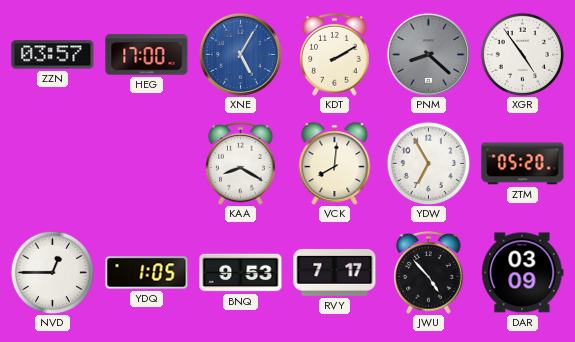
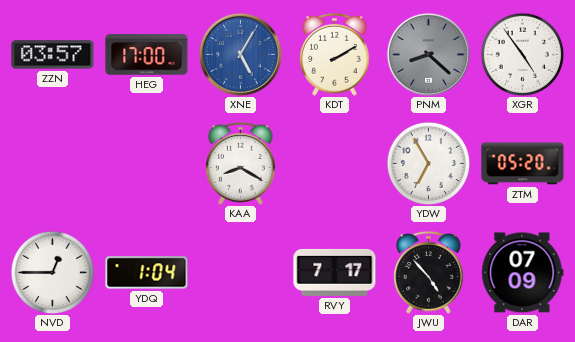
VCK: 8:01 -> none (335, 164)
YDQ: 1:05 -> 1:04 (147, 273)
BNQ: 9:53 -> none (241, 273)
DAR: 03:09 -> 07:09 (523, 273)
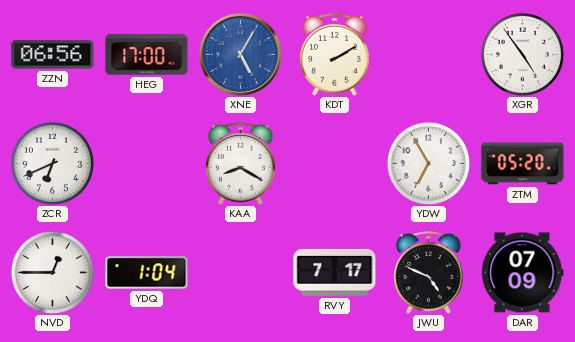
ZZN: 03:57 -> 06:56 (53, 55)
PNM: 8:22 -> none (428, 54)
ZCR: none -> 6:41 (52, 163)
JWU: 4:53 -> 4:49 (429, 273)
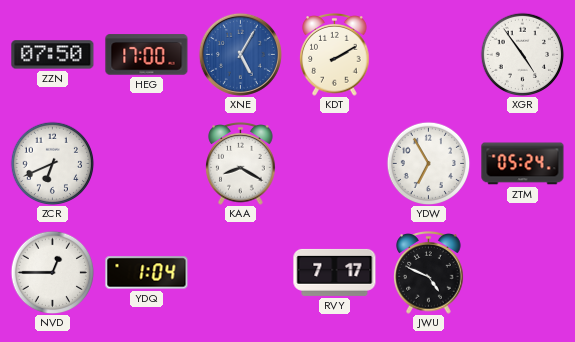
ZZN: 06:56 -> 07:50 (53, 55)
ZTM: 05:20 -> 05:24 (523, 164)
DAR: 07:09 -> none (523, 273)
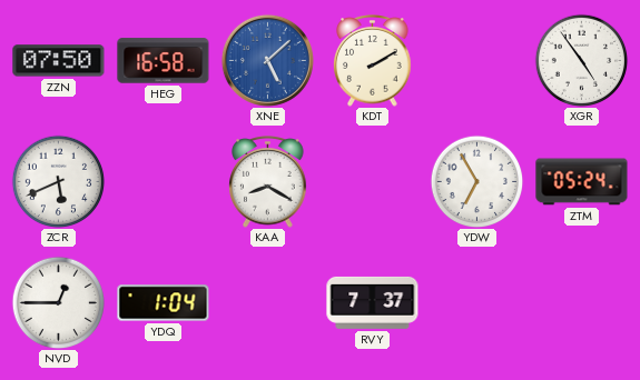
HEG: 17:00 -> 16:58 (164, 61)
XNE: 5:05 -> 5:08 (267, 60)
ZCR: 6:41 -> 5:41 (58, 181)
RVY: 7:17 -> 7:37 (373, 302)
JWU: 4:49 -> none (429, 273)
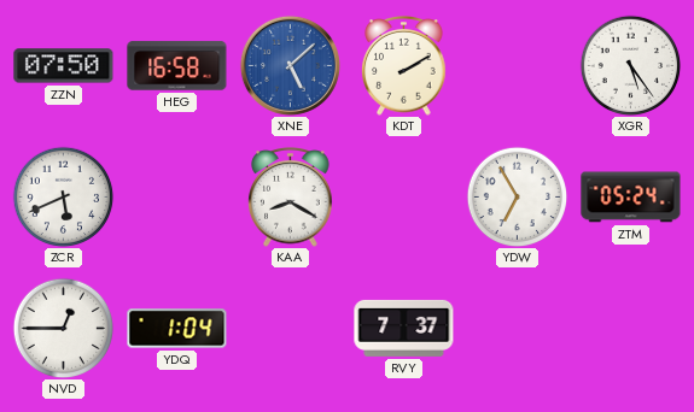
XGR: 4:54 -> 5:24 (630, 65)
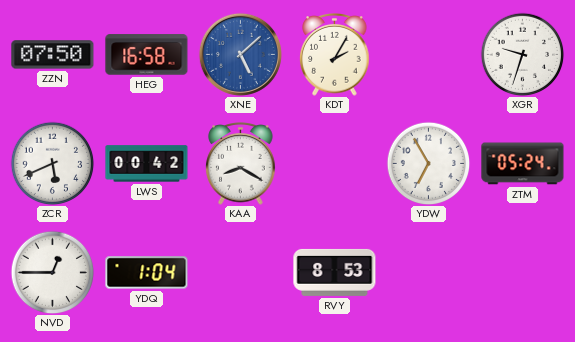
KDT: 2:10 -> 2:05 (335, 55)
XGR: 5:24 -> 9:33 (522, 54)
LWS: none -> 00:42 (147, 164)
RVY: 7:37 -> 8:53 (335, 272)
